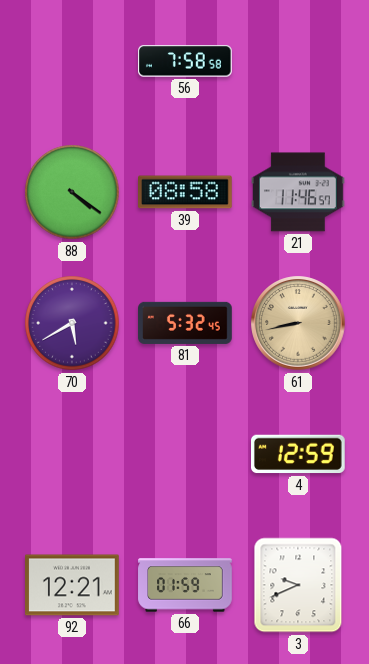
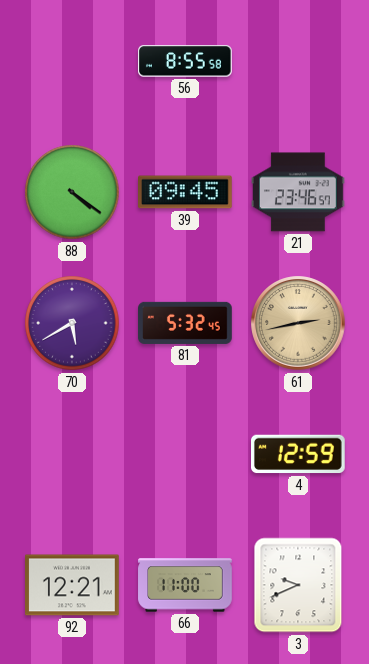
56: 7:58 -> 8:55 (186, 61)
39: 08:58 -> 09:45 (186, 192)
21: 11:46 -> 23:46 (299, 192)
61: 8:43 -> 2:43 (298, 323)
66: 01:59 -> 11:00 (185, 585)
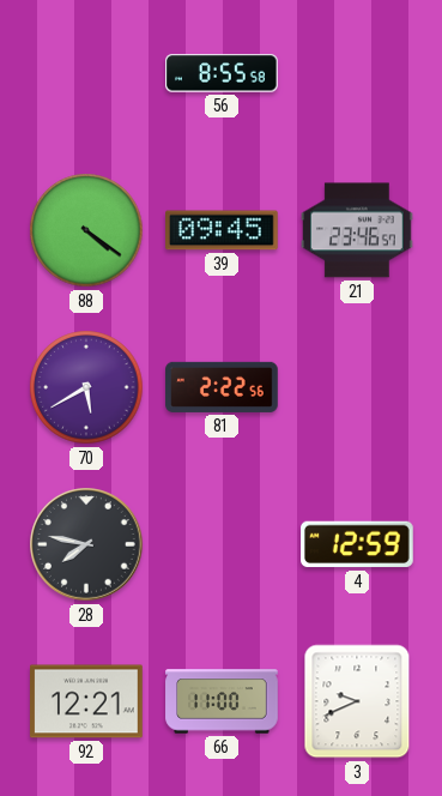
81: 5:32 -> 2:22 (222, 387)
61: 2:43 -> none (298, 323)
28: none -> 7:47 (86, 544)
